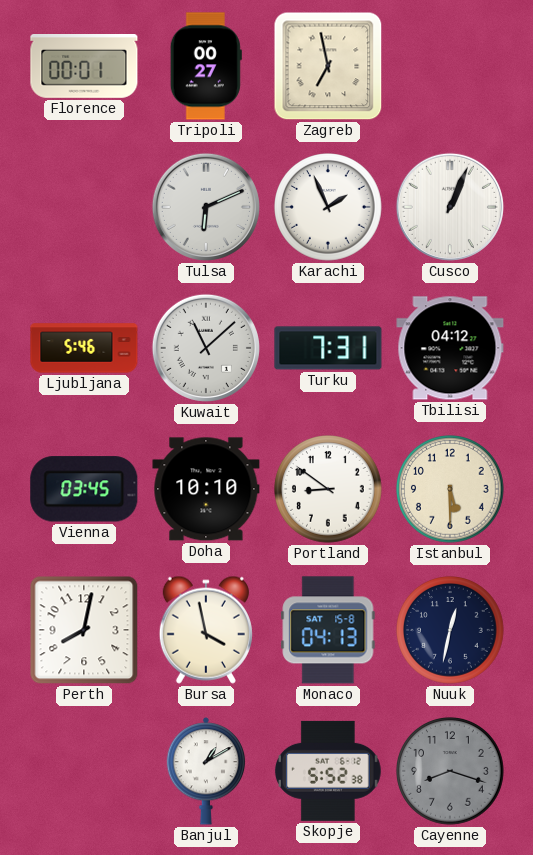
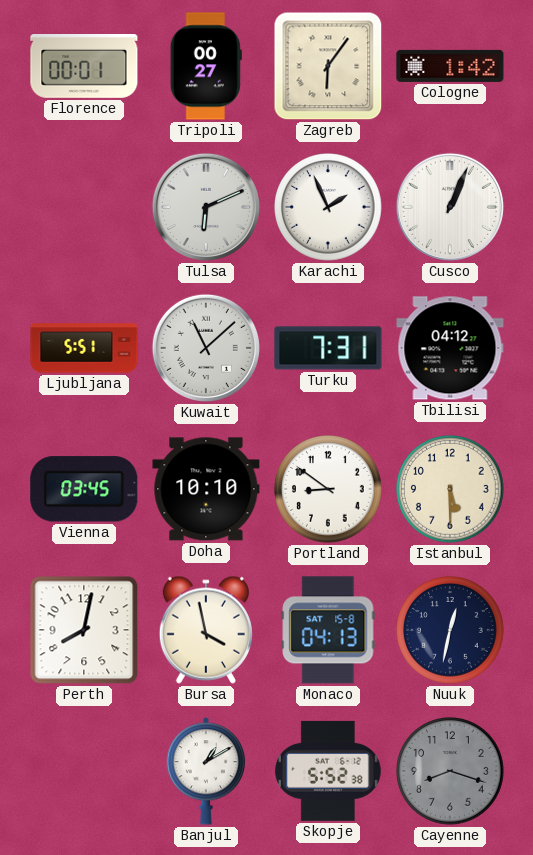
Zagreb: 6:58 -> 6:06 (328, 66)
Cologne: none -> 1:42 (450, 66)
Ljubljana: 5:46 -> 5:51 (84, 348)
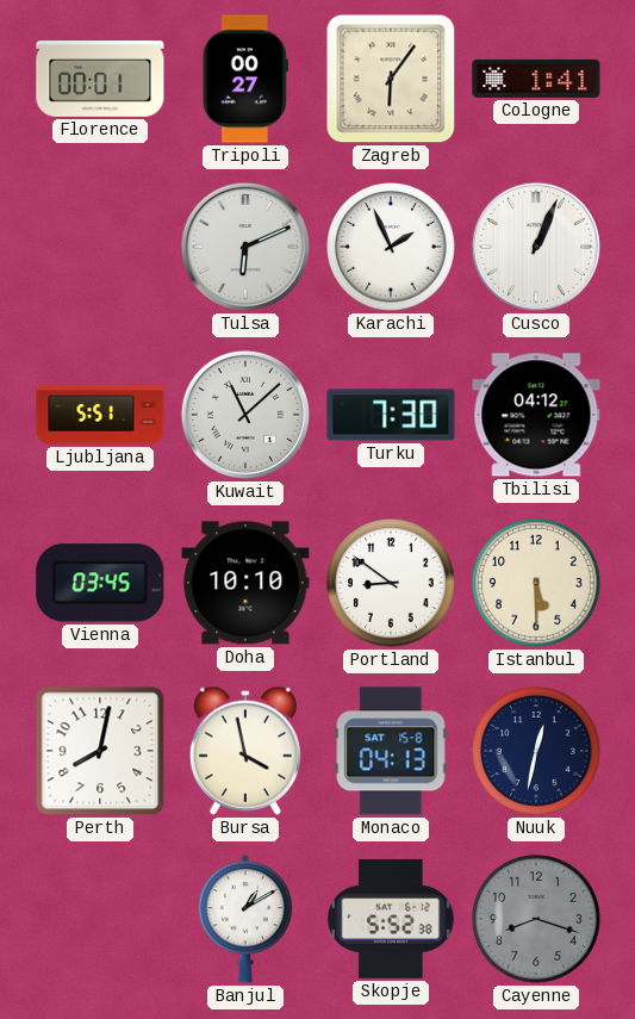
Cologne: 1:42 -> 1:41 (536, 79)
Turku: 7:31 -> 7:30 (391, 415)
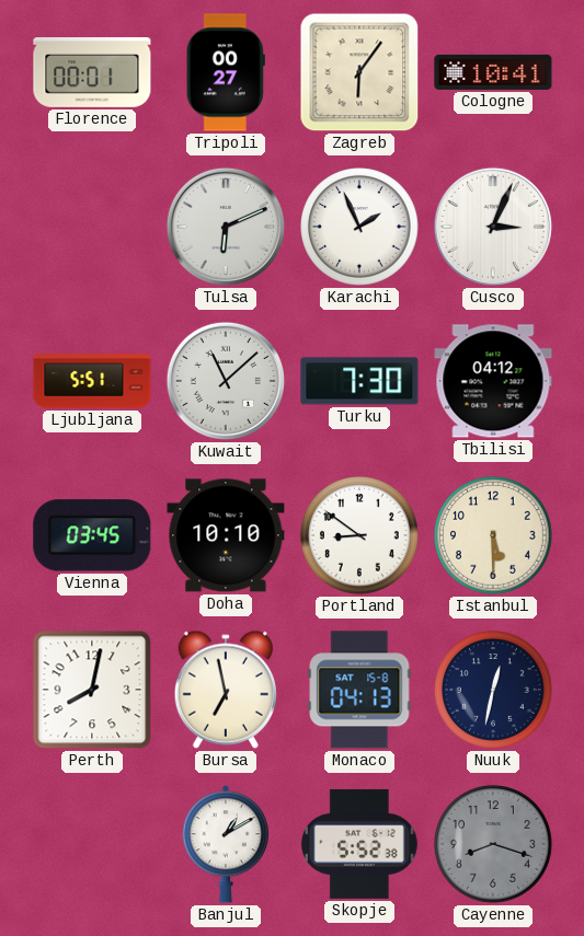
Cologne: 1:41 -> 10:41 (493, 72)
Cusco: 1:04 -> 3:04 (493, 227)
Bursa: 3:58 -> 6:58 (226, 690)
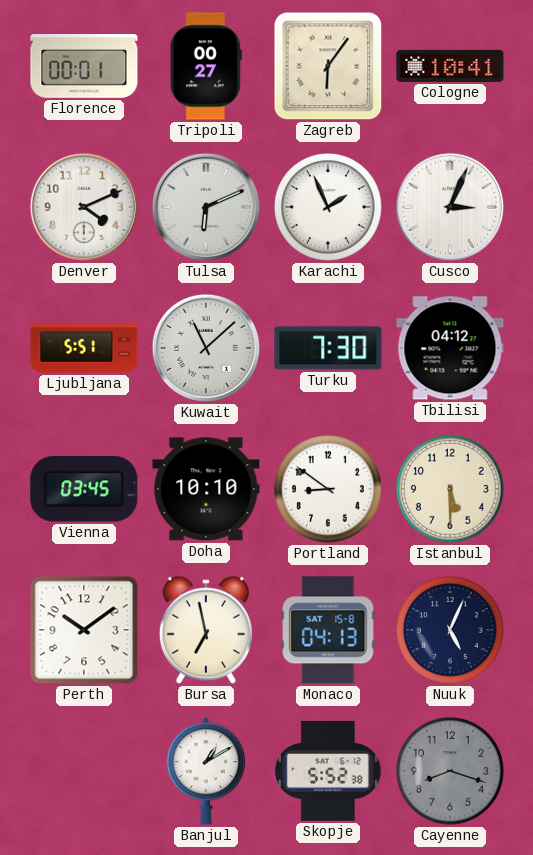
Denver: none -> 4:11 (84, 207)
Perth: 8:02 -> 10:09 (84, 630)
Nuuk: 12:32 -> 5:04 (451, 631)
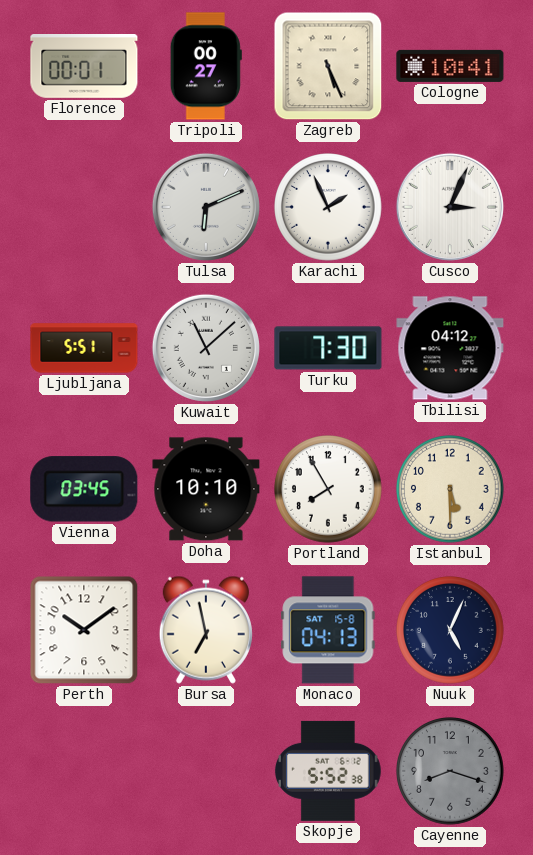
Zagreb: 6:06 -> 5:26 (328, 66)
Denver: 4:11 -> none (84, 207)
Portland: 8:51 -> 7:55 (329, 490)
Banjul: 1:10 -> none (206, 771)
